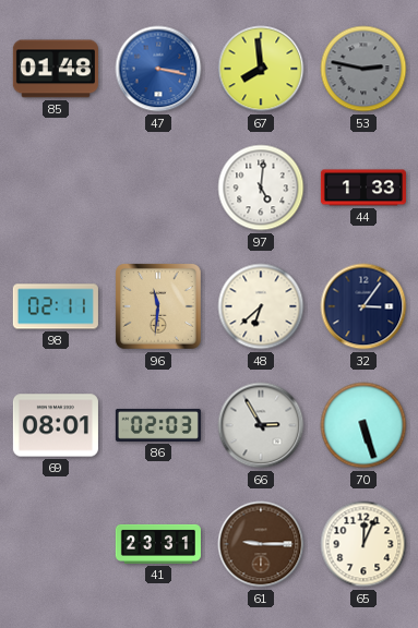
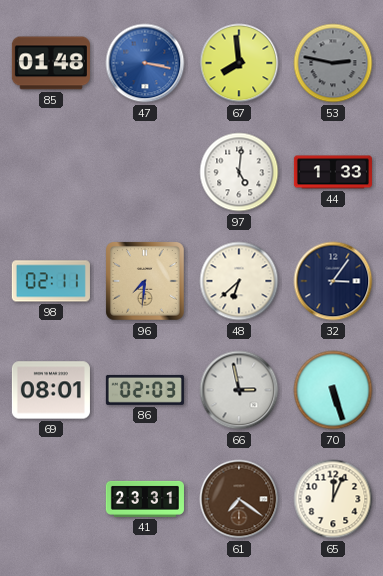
96: 11:31 -> 7:31 (146, 282)
66: 2:55 -> 2:58 (239, 390)
61: 9:15 -> 7:21 (239, 499)
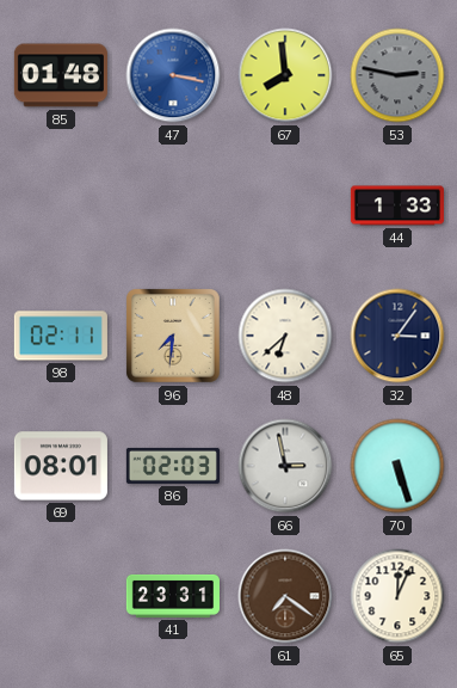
97: 5:01 -> none (239, 172)
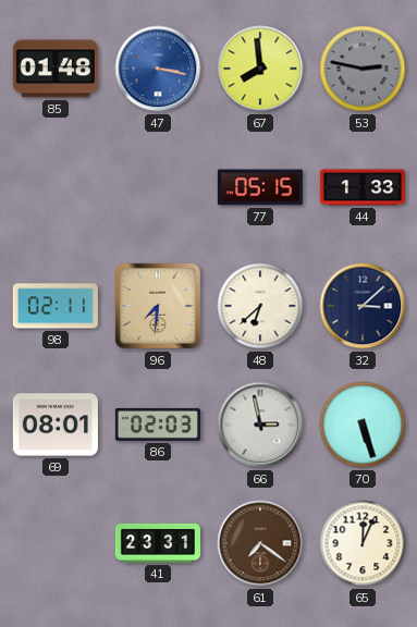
77: none -> 05:15 (260, 187)
32: 3:06 -> 3:08 (363, 306)
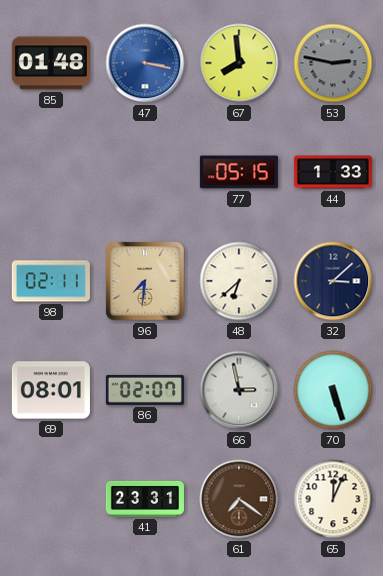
86: 02:03 -> 02:07 (145, 390)
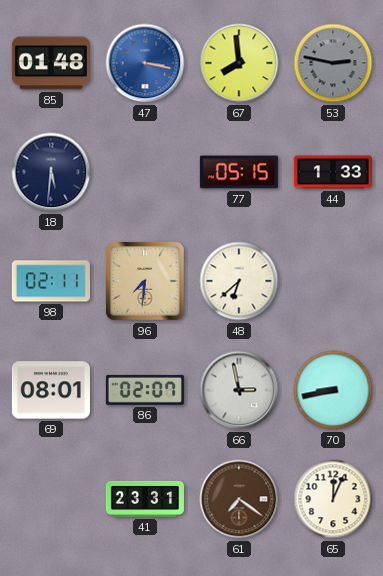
18: none -> 5:31 (51, 172)
32: 3:08 -> none (333, 281)
70: 5:27 -> 8:43 (333, 390)
